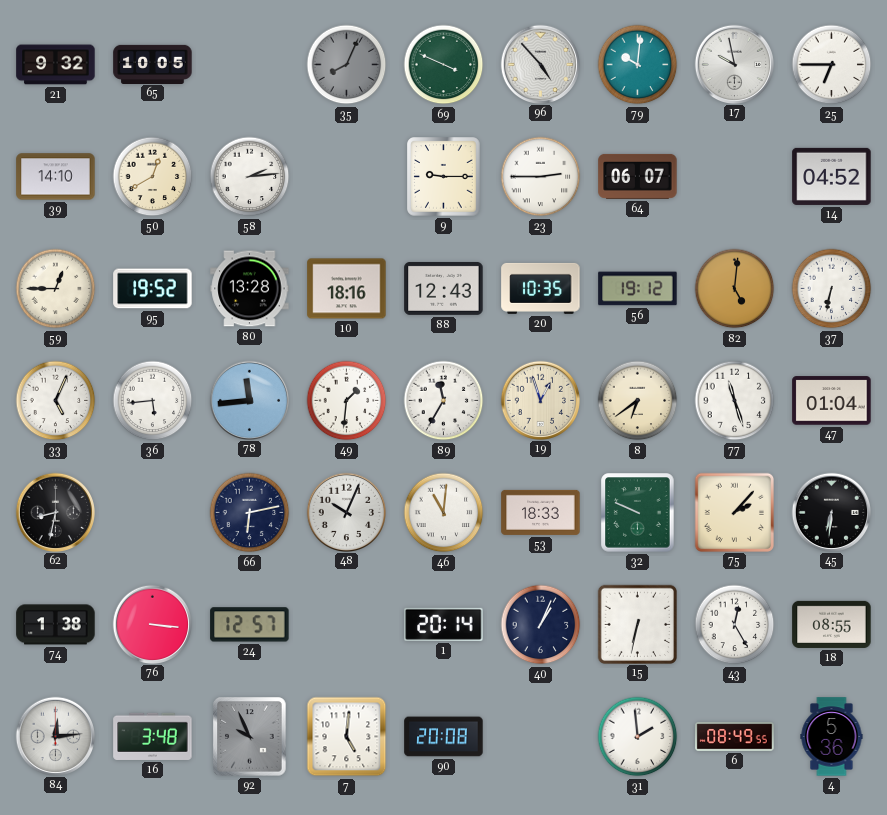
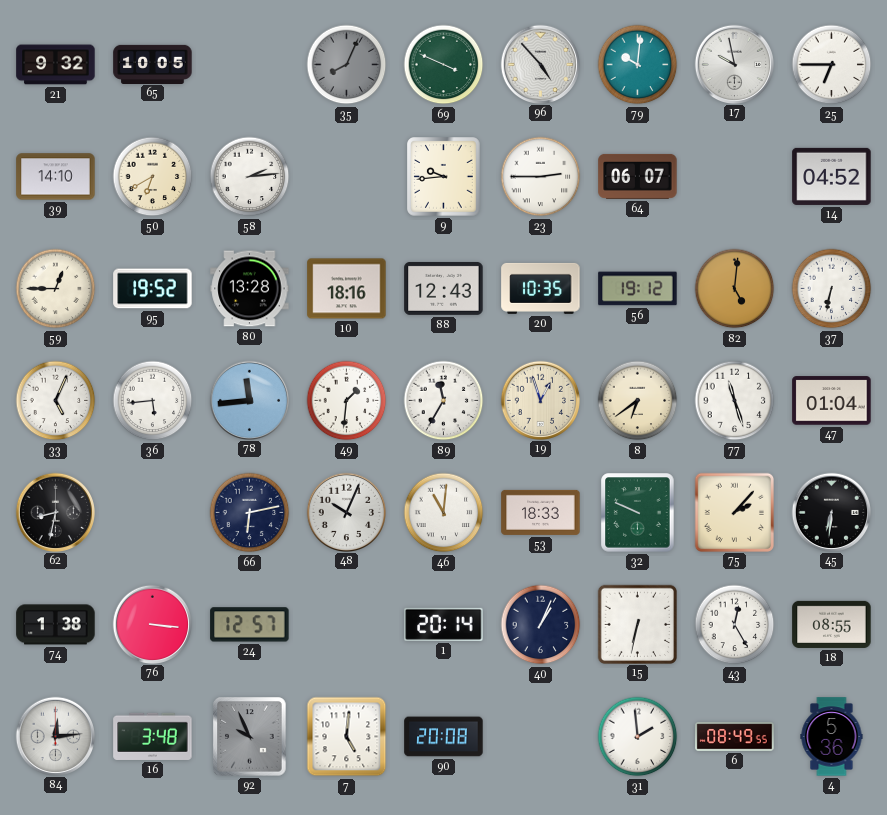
50: 12:40 -> 6:40 (153, 177)
9: 9:15 -> 9:44 (444, 177)
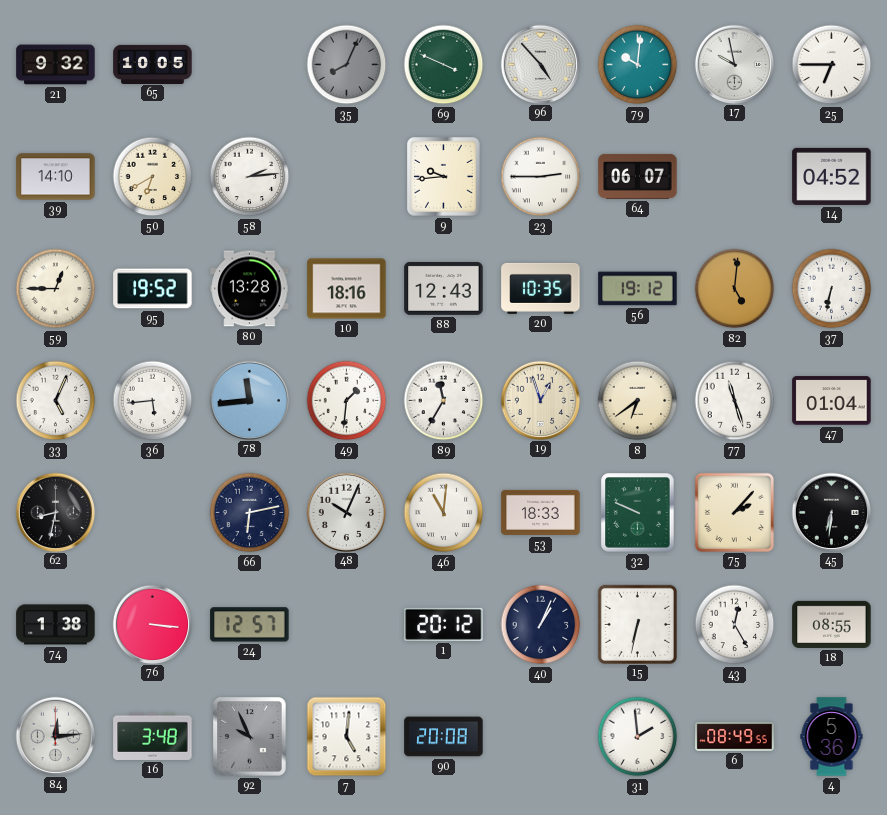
1: 20:14 -> 20:12 (444, 624)
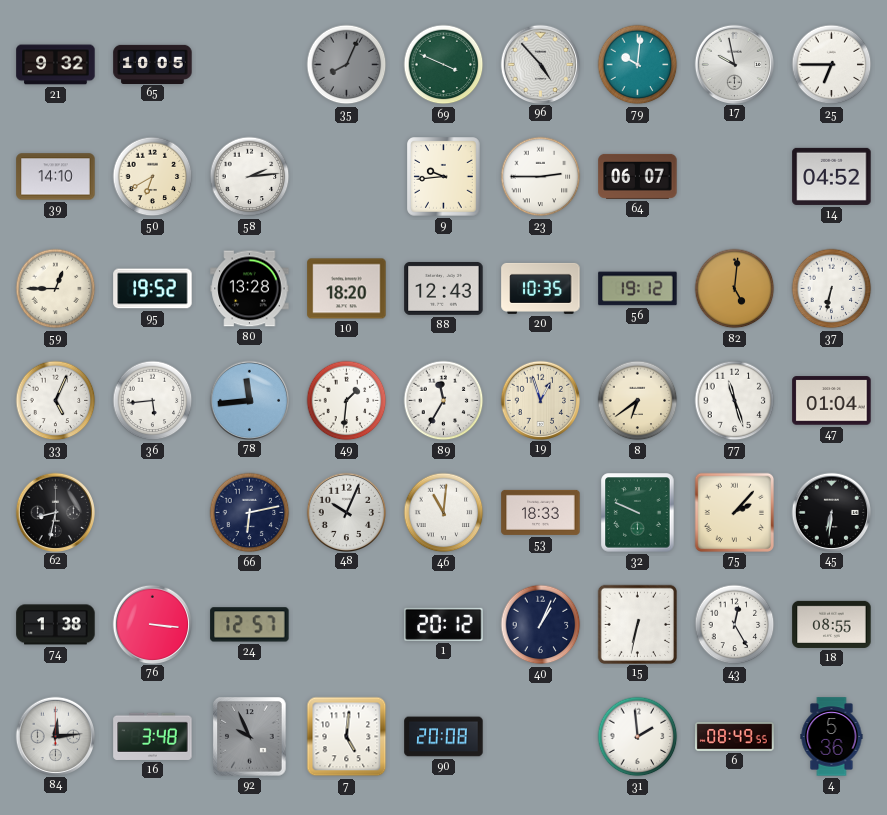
10: 18:16 -> 18:20 (347, 289)
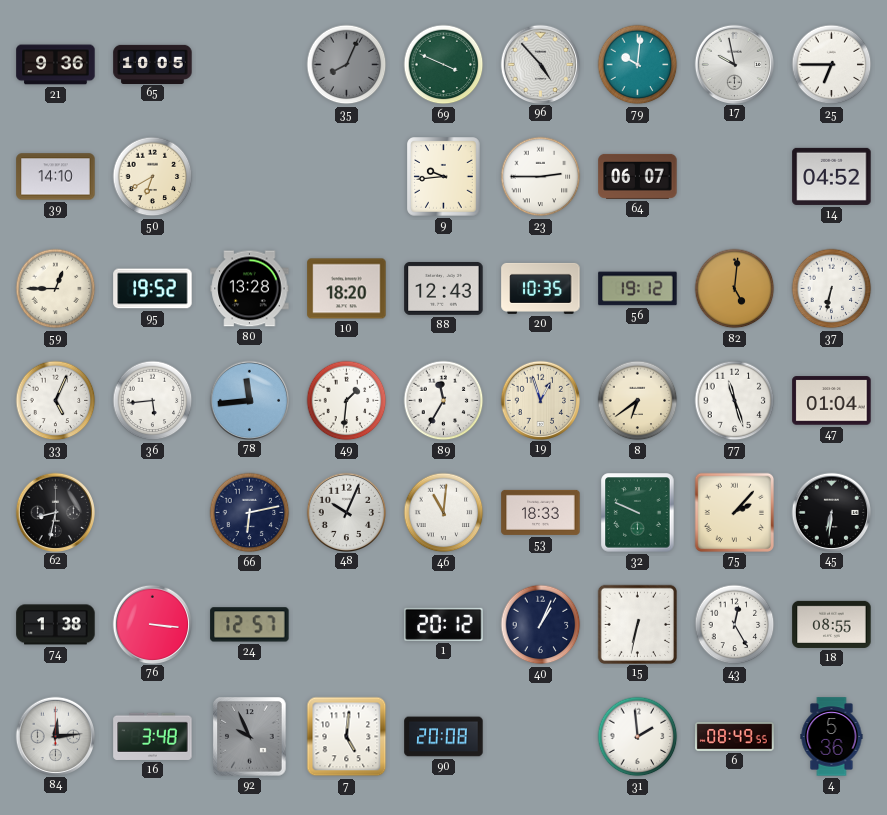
21: 9:32 -> 9:36 (56, 65)
58: 2:14 -> none (250, 177)
